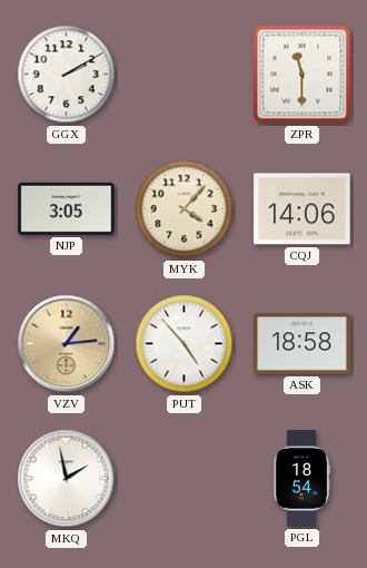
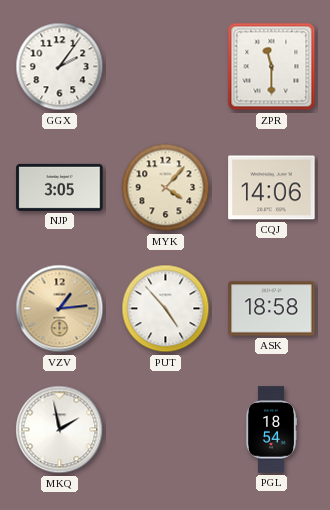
GGX: 2:10 -> 2:06 (60, 67)
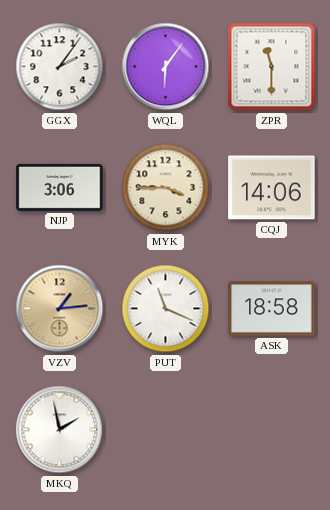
WQL: none -> 6:06 (166, 67)
NJP: 3:05 -> 3:06 (60, 187)
MYK: 4:07 -> 3:45 (166, 188)
PUT: 4:53 -> 11:19 (166, 309)
PGL: 18:54 -> none (270, 430)
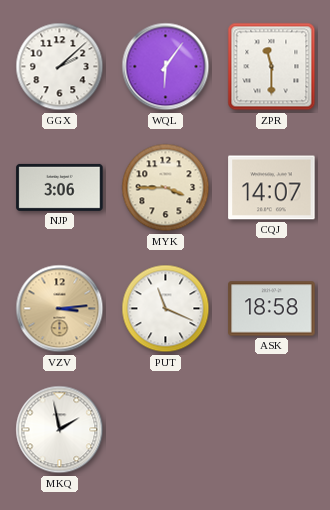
GGX: 2:06 -> 2:08 (60, 67)
CQJ: 14:06 -> 14:07 (272, 188)
VZV: 1:14 -> 3:14 (60, 309)
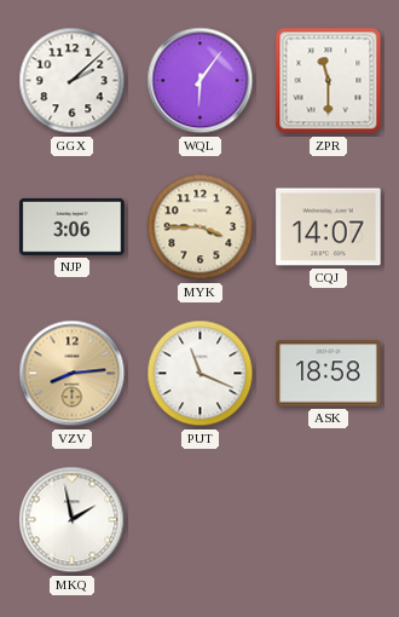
VZV: 3:14 -> 8:14 (73, 374)
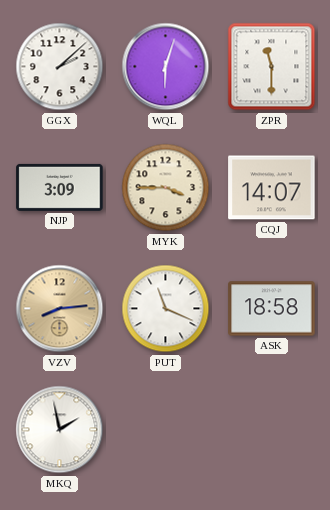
WQL: 6:06 -> 6:03 (166, 67)
NJP: 3:06 -> 3:09 (60, 187)
